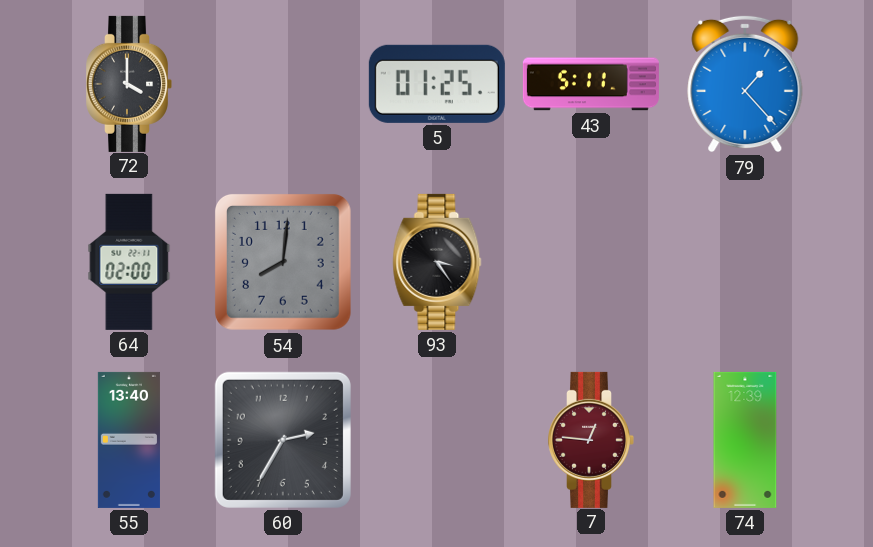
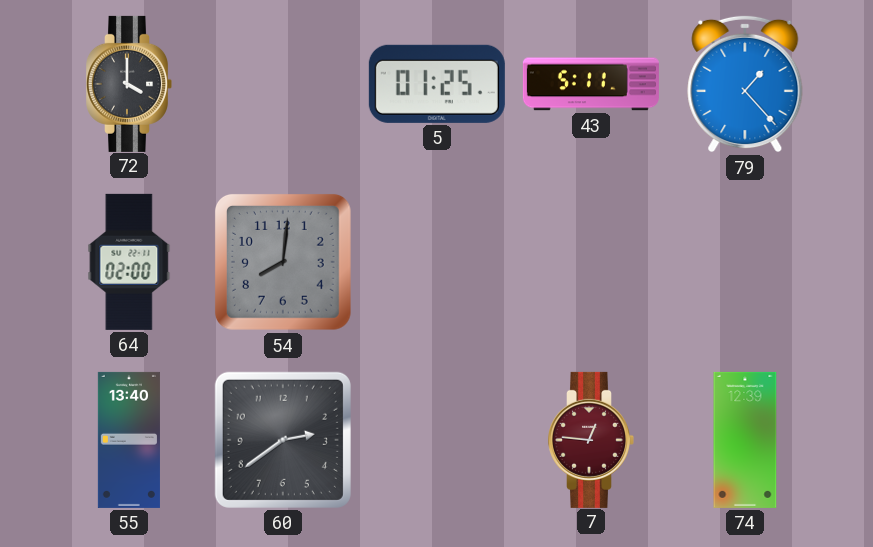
93: 3:24 -> none (437, 262)
60: 2:35 -> 2:39 (283, 440)
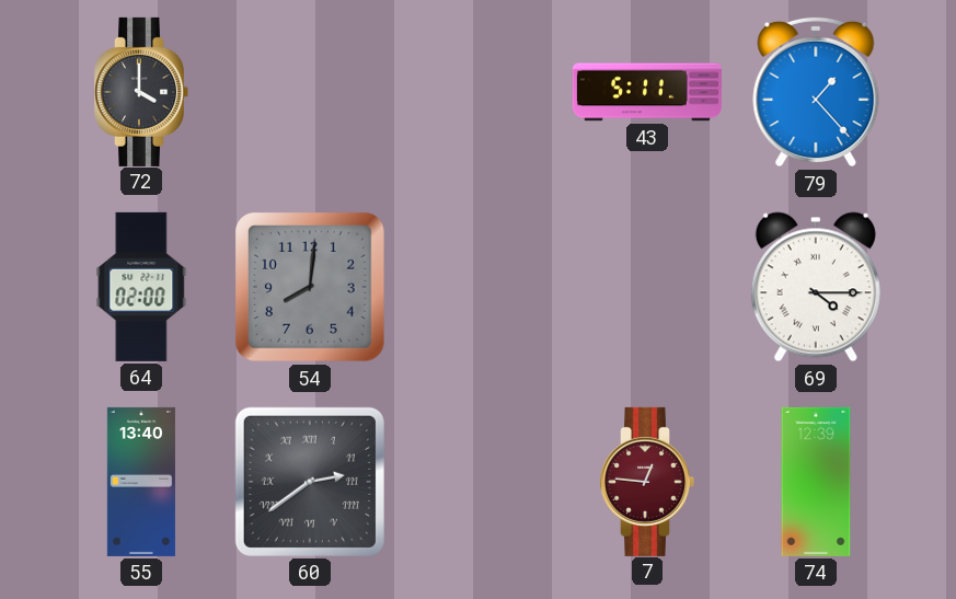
5: 01:25 -> none (437, 84)
69: none -> 4:15 (816, 287)
60 numerals: Arabic -> Roman (310, 482)
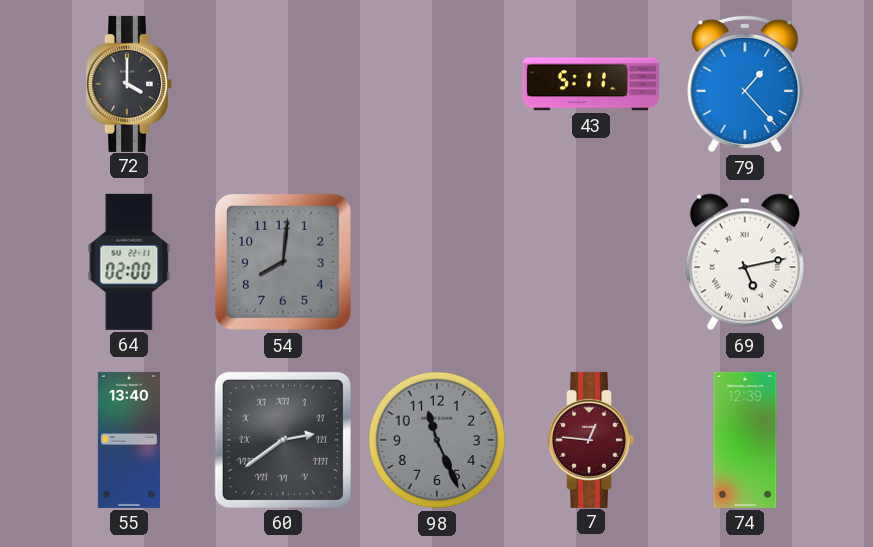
69: 4:15 -> 5:13 (745, 262)
98: none -> 11:26 (437, 440)
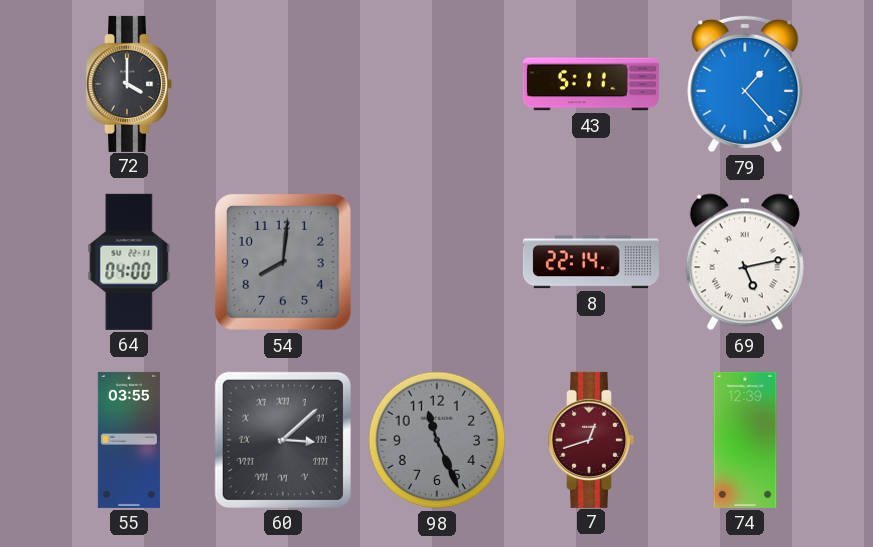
64: 02:00 -> 04:00 (129, 262)
8: none -> 22:14 (591, 262)
55: 13:40 -> 03:55 (129, 440)
60: 2:39 -> 3:08 (283, 440)
7: 12:46 -> 12:42 (591, 440)
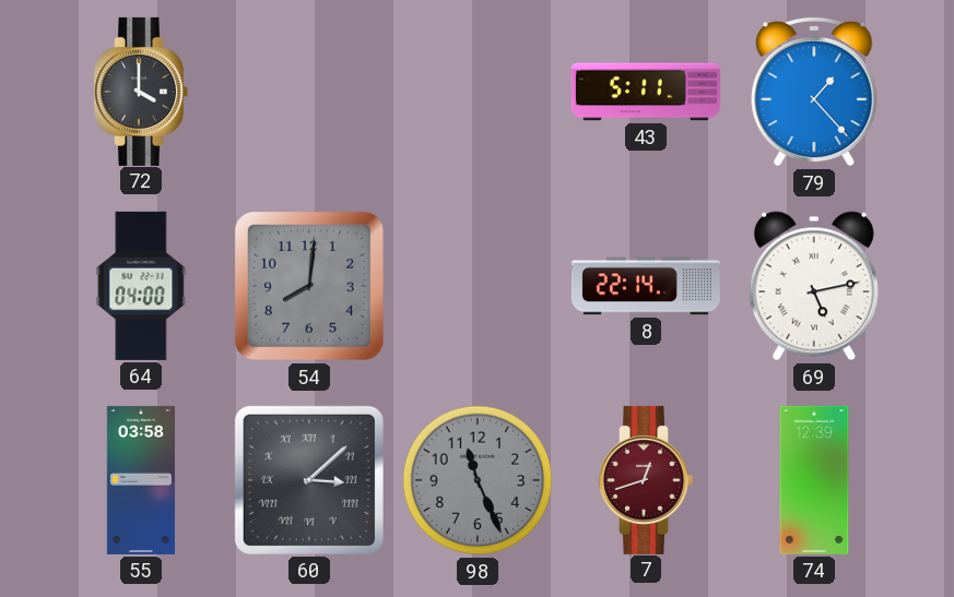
55: 03:55 -> 03:58 (141, 480)
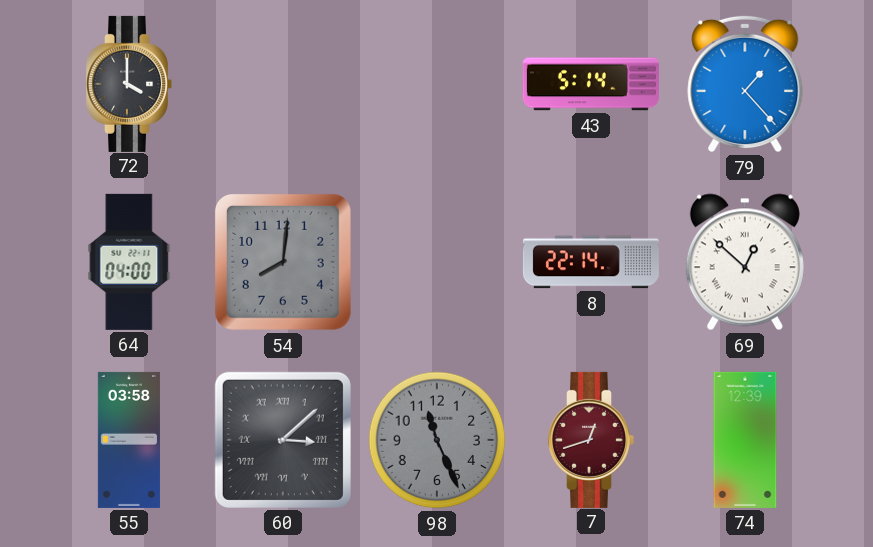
43: 5:11 -> 5:14 (591, 84)
69: 5:13 -> 12:52 (745, 262)
